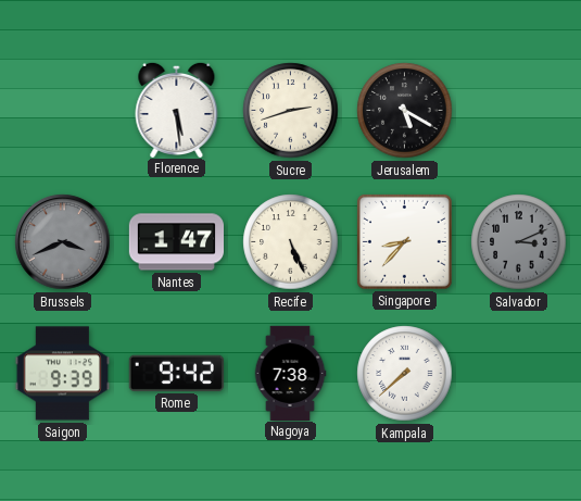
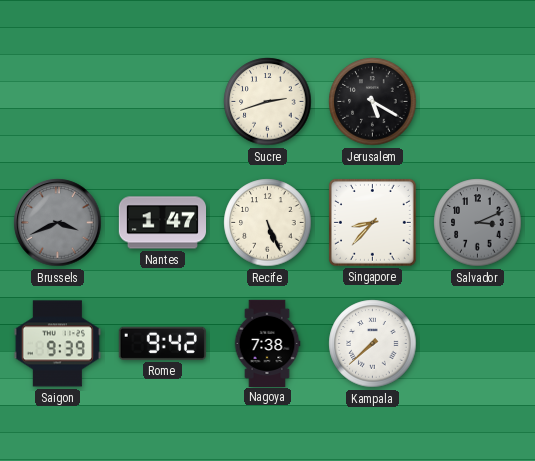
Florence: 5:29 -> none (177, 109)
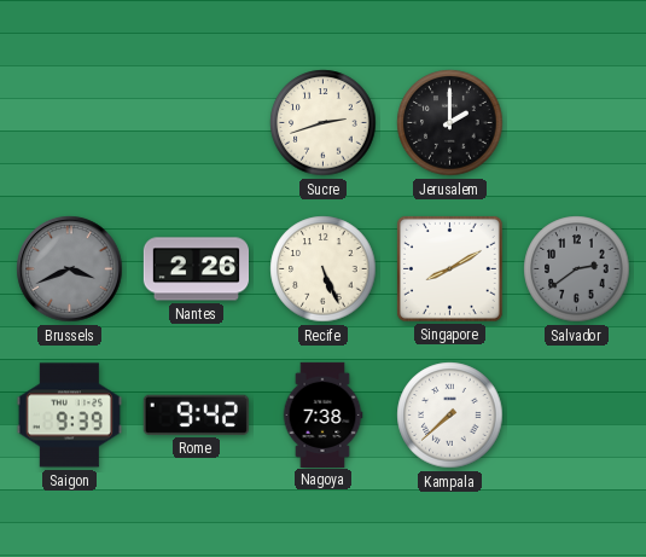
Jerusalem: 5:20 -> 2:00 (450, 123)
Nantes: 1:47 -> 2:26 (196, 269)
Singapore: 8:37 -> 8:10 (449, 268)
Salvador: 3:11 -> 2:39 (577, 269)
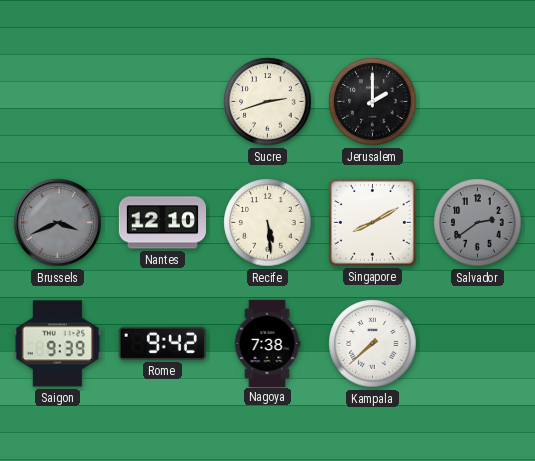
Nantes: 2:26 -> 12:10 (162, 223)
Recife: 5:26 -> 5:29 (268, 223)
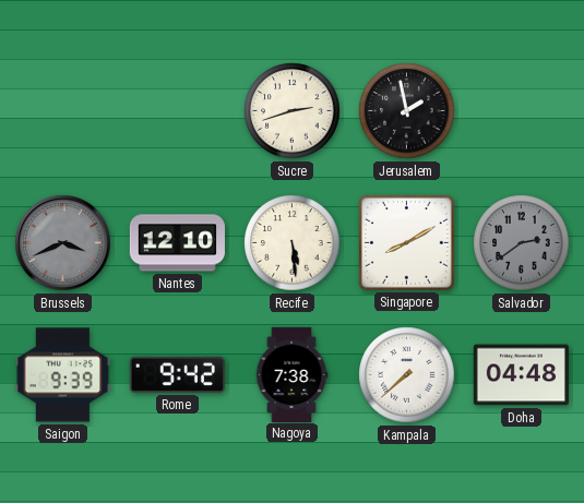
Jerusalem: 2:00 -> 1:58 (407, 111)
Doha: none -> 04:48 (521, 375)
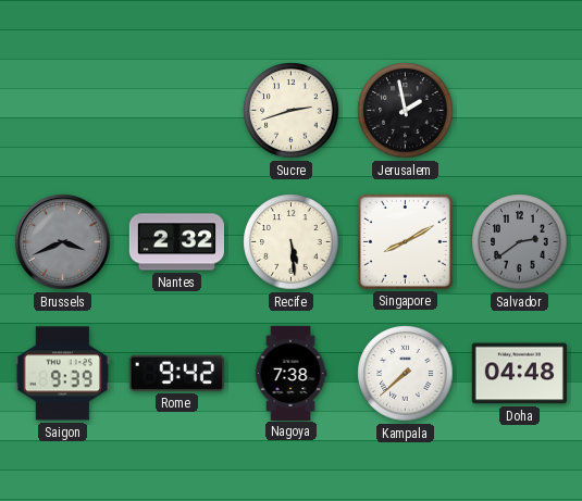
Nantes: 12:10 -> 2:32 (176, 242)
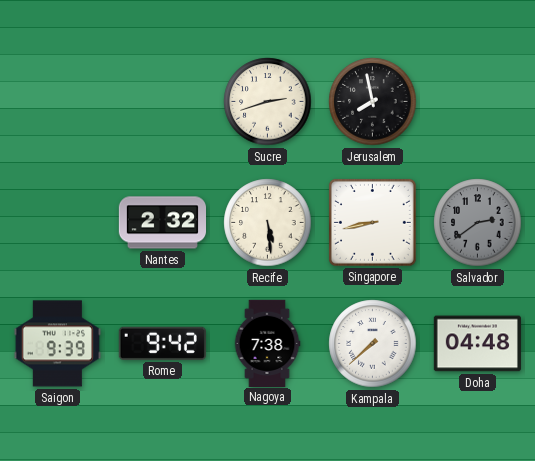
Jerusalem: 1:58 -> 7:58 (373, 102)
Brussels: 3:41 -> none (63, 242)
Singapore: 8:10 -> 8:43 (372, 222)
